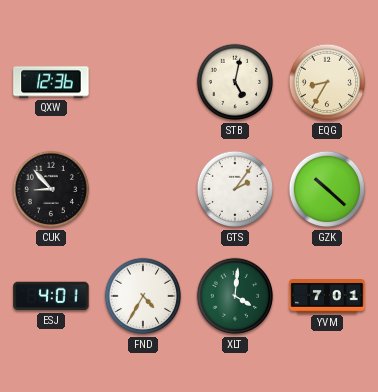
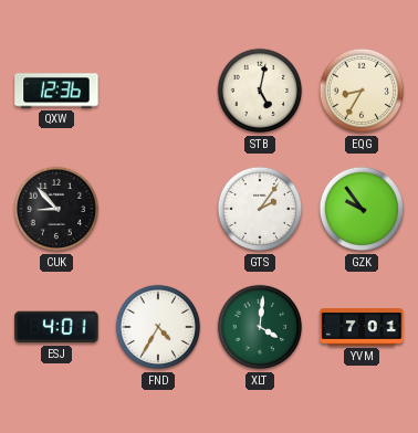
GZK: 10:22 -> 9:54 (362, 209)
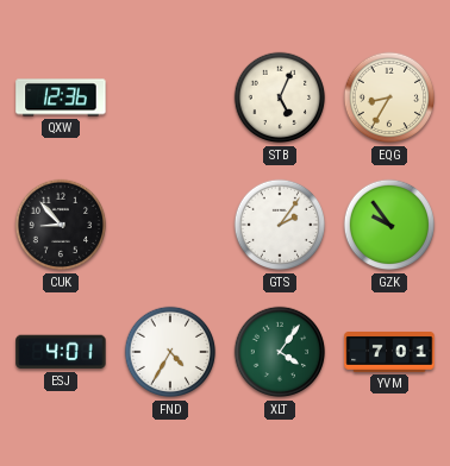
STB: 5:02 -> 5:04 (280, 97)
XLT: 4:01 -> 4:06 (280, 352)
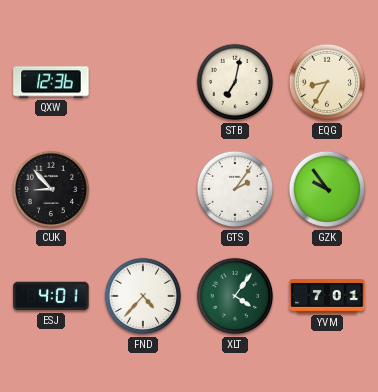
STB: 5:04 -> 7:02 (235, 82)
FND: 4:35 -> 4:37 (143, 296)
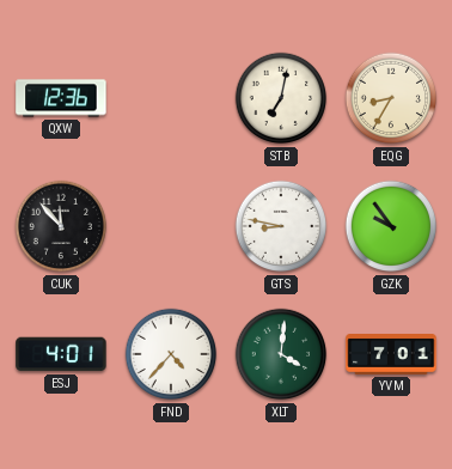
CUK: 8:53 -> 11:53 (61, 226)
GTS: 2:06 -> 8:47 (281, 226)
XLT: 4:06 -> 4:01 (281, 354)
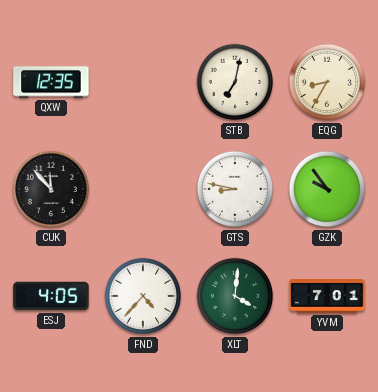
QXW: 12:36 -> 12:35 (51, 82)
ESJ: 4:01 -> 4:05 (51, 296)
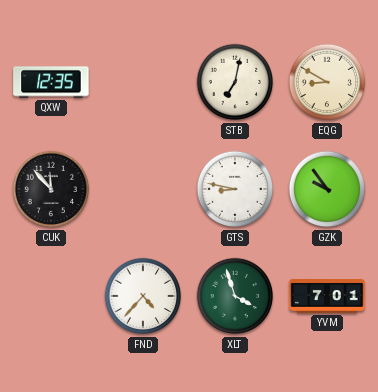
EQG: 8:35 -> 8:50 (327, 82)
ESJ: 4:05 -> none (51, 296)
XLT: 4:01 -> 3:57 (235, 296)
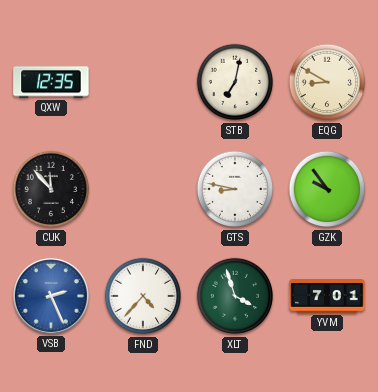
VSB: none -> 2:26 (51, 296)
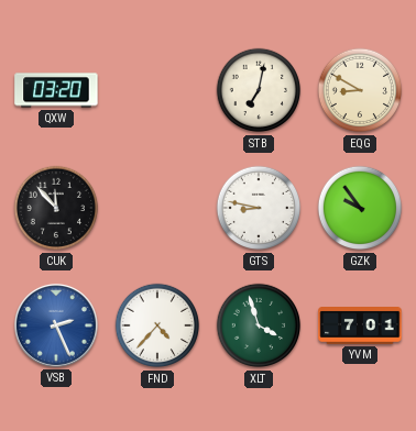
QXW: 12:35 -> 03:20 (56, 90)
